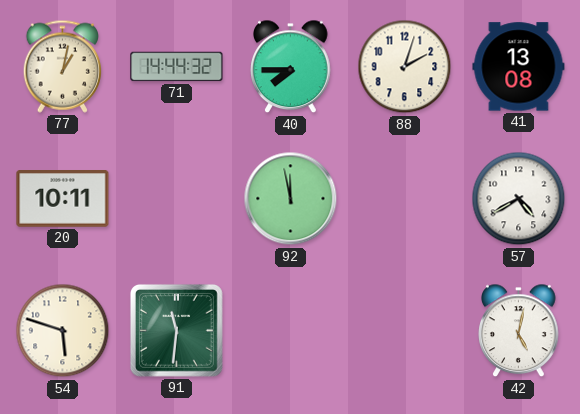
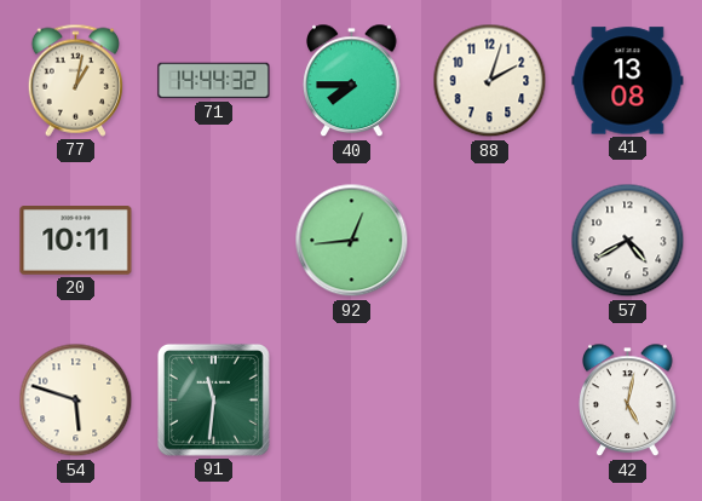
92: 11:58 -> 12:44 (352, 241)
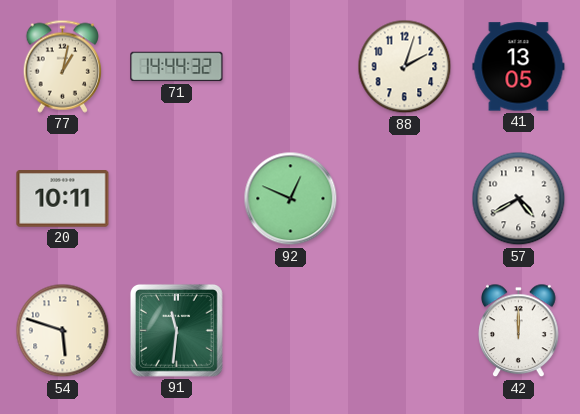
40: 7:45 -> none (352, 81)
41: 13:08 -> 13:05 (519, 67)
92: 12:44 -> 12:49 (291, 199)
42: 5:02 -> 12:00 (519, 331)
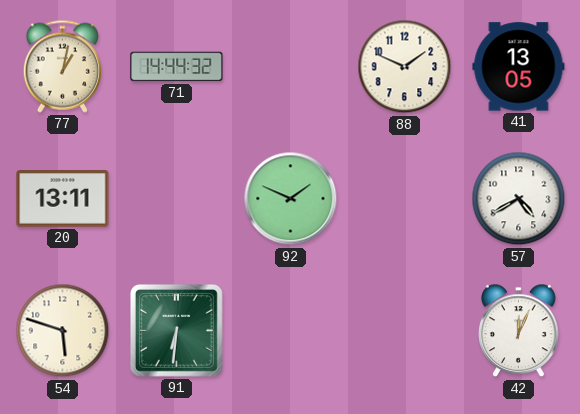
88: 2:03 -> 1:49 (405, 67)
20: 10:11 -> 13:11 (63, 199)
92: 12:49 -> 1:49 (291, 199)
91: 11:31 -> 6:31 (176, 330)
42: 12:00 -> 12:04 (519, 331)
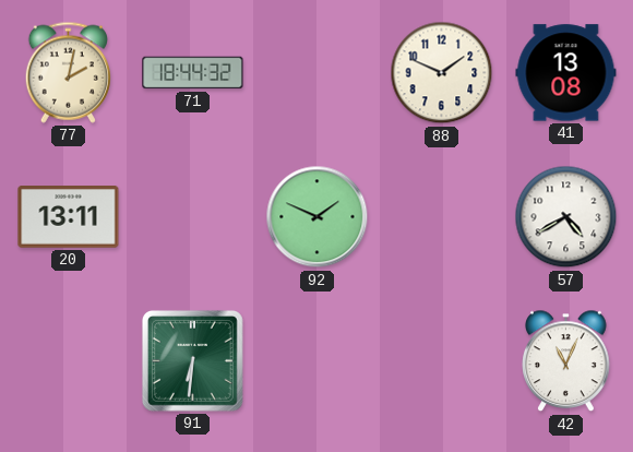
77: 1:02 -> 2:02 (68, 72)
71: 14:44 -> 18:44 (193, 73)
41: 13:05 -> 13:08 (566, 73)
54: 5:48 -> none (63, 331)
42: 12:04 -> 11:04 (566, 361)
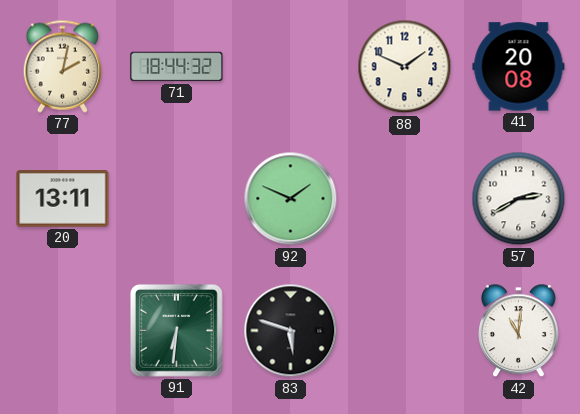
41: 13:08 -> 20:08 (519, 67)
57: 4:40 -> 2:40 (519, 199)
83: none -> 5:48 (291, 331)
42: 11:04 -> 11:01 (519, 331)
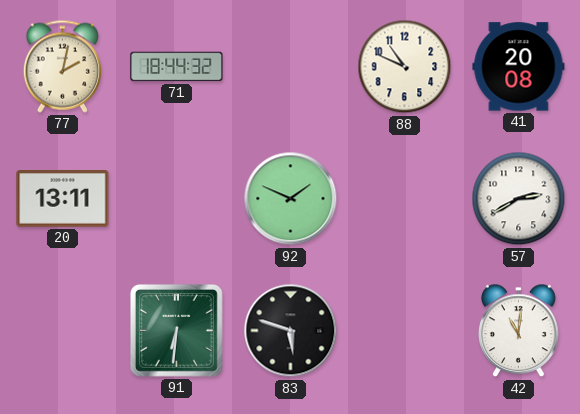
88: 1:49 -> 10:49 (405, 67)
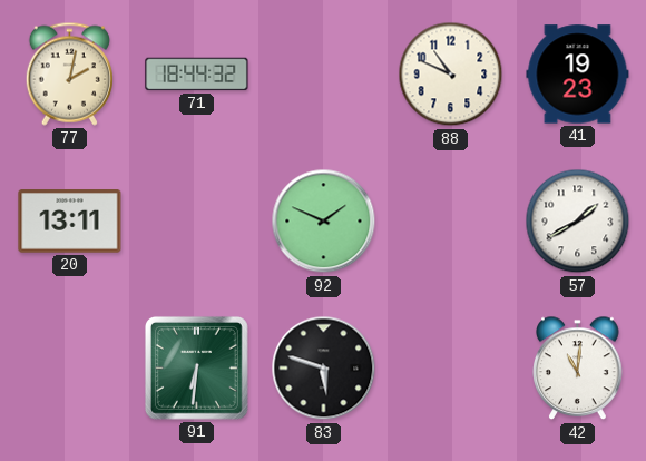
41: 20:08 -> 19:23 (578, 75)
57: 2:40 -> 1:40 (578, 222)
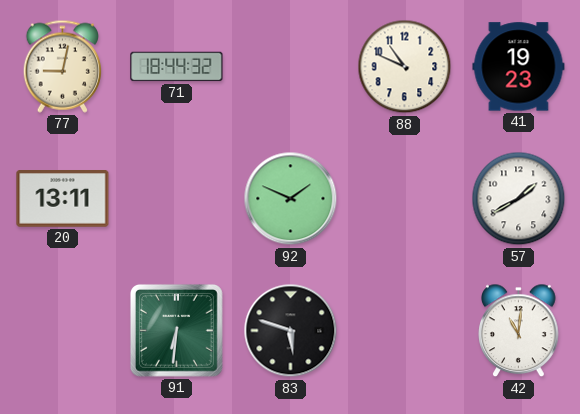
77: 2:02 -> 9:02 (62, 66)
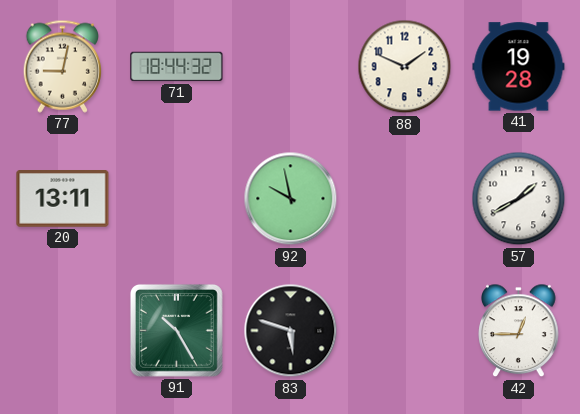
88: 10:49 -> 1:49 (405, 67)
41: 19:23 -> 19:28 (519, 67)
92: 1:49 -> 9:58 (291, 199)
91: 6:31 -> 10:25 (176, 330)
42: 11:01 -> 12:45 (519, 331)
